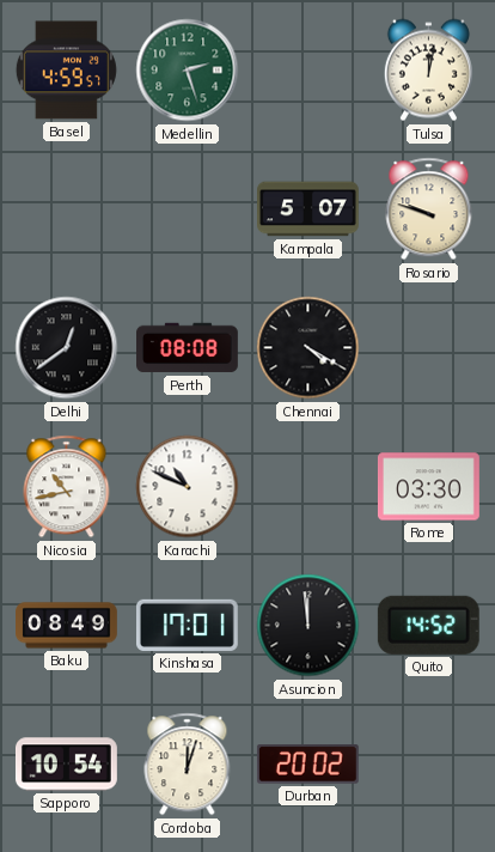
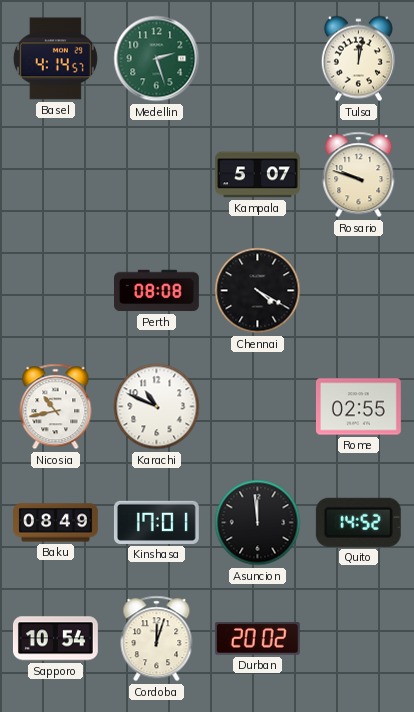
Basel: 4:59 -> 4:14 (55, 59)
Delhi: 12:39 -> none (67, 348)
Rome: 03:30 -> 02:55 (358, 407)
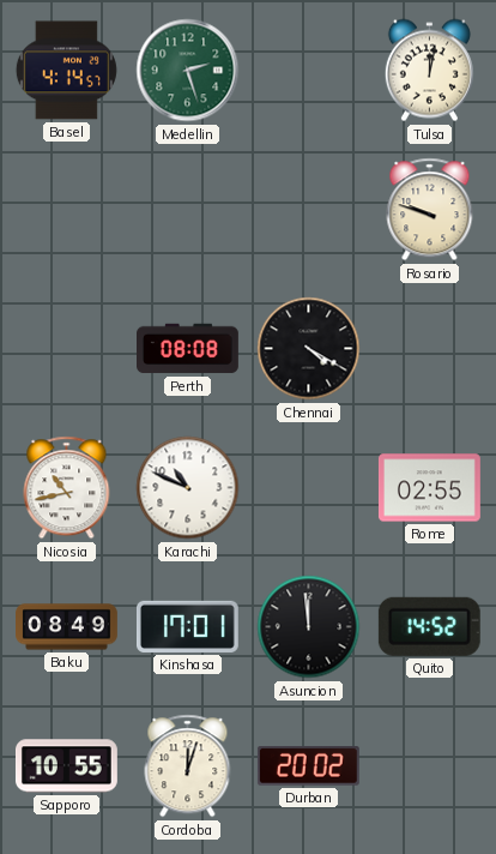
Kampala: 5:07 -> none (258, 175)
Sapporo: 10:54 -> 10:55 (67, 766)
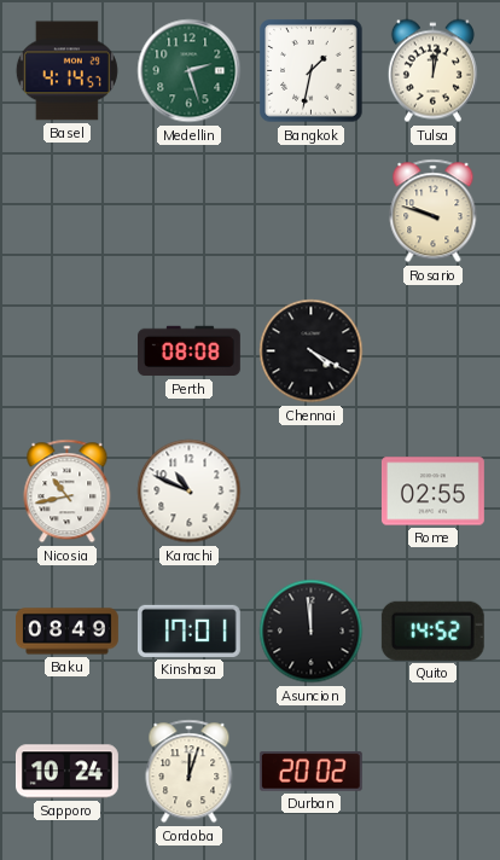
Bangkok: none -> 1:32 (312, 71)
Sapporo: 10:55 -> 10:24 (68, 772)
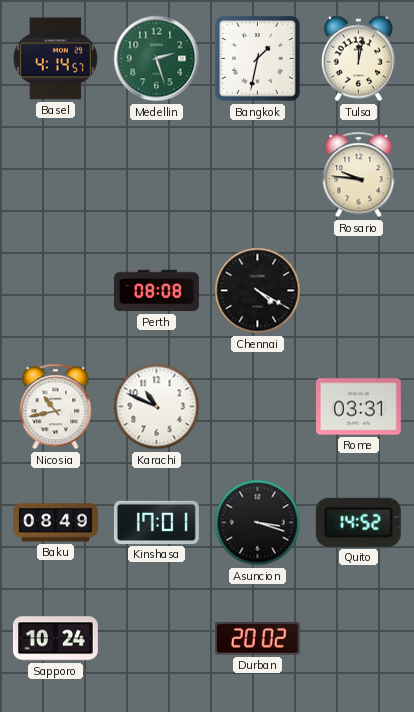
Rosario: 9:48 -> 9:46 (359, 175)
Rome: 02:55 -> 03:31 (358, 407)
Asuncion: 11:59 -> 3:18 (258, 523)
Cordoba: 12:03 -> none (190, 772)
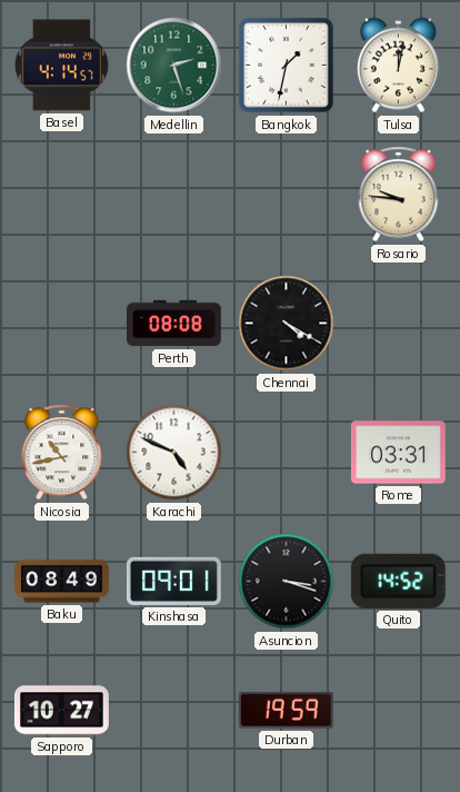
Karachi: 10:49 -> 4:49 (174, 453)
Kinshasa: 17:01 -> 09:01 (173, 581)
Sapporo: 10:24 -> 10:27 (62, 711)
Durban: 20:02 -> 19:59 (286, 711)
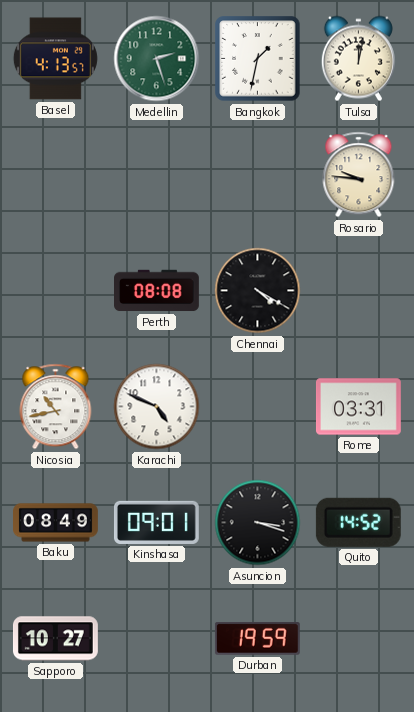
Basel: 4:14 -> 4:13 (55, 59)
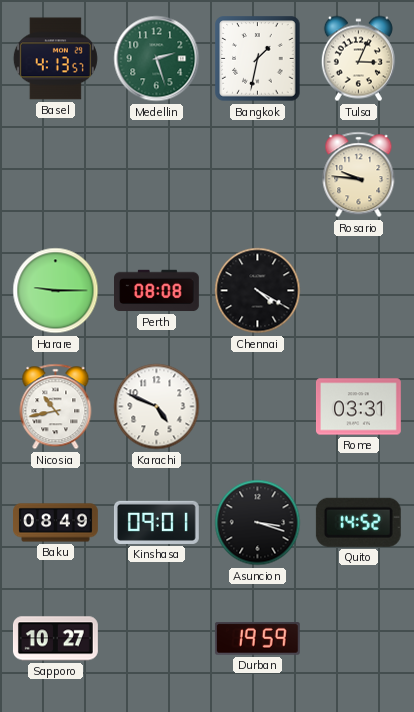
Tulsa: 12:02 -> 3:04 (358, 59)
Harare: none -> 9:15 (56, 291)
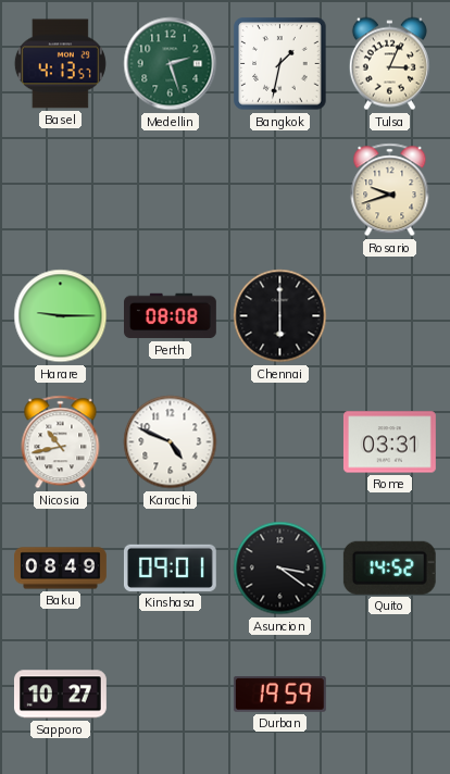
Rosario: 9:46 -> 9:42 (390, 190)
Chennai: 4:20 -> 6:00 (280, 316)
Asuncion: 3:18 -> 3:21 (280, 569)
